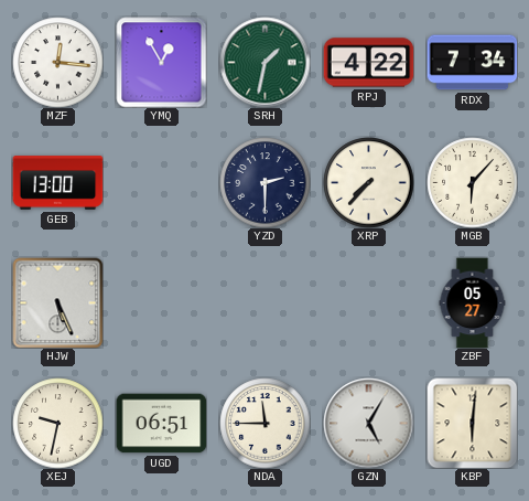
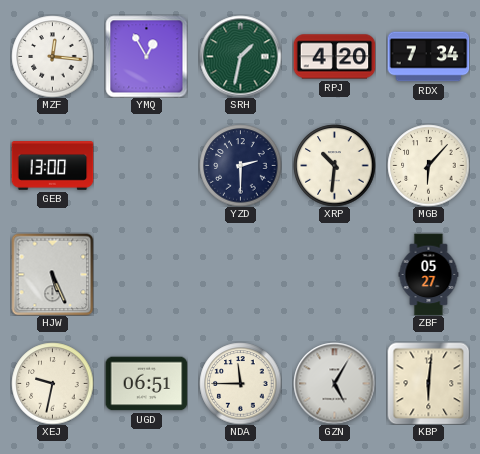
RPJ: 4:22 -> 4:20 (334, 57)
XRP: 7:37 -> 10:31 (334, 165)
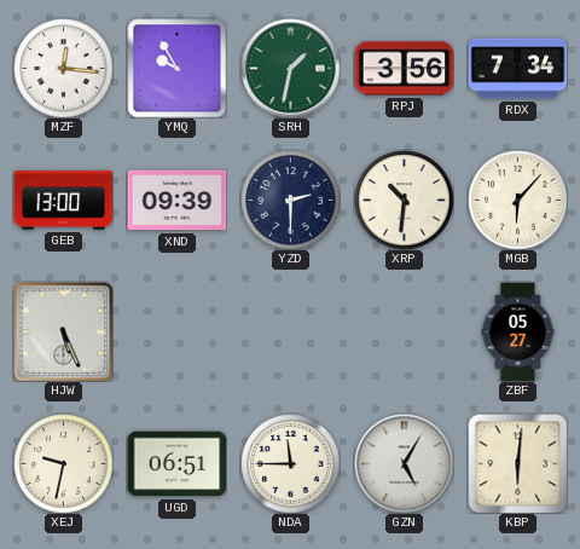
YMQ: 12:55 -> 9:55 (176, 68)
RPJ: 4:20 -> 3:56 (404, 69)
XND: none -> 09:39 (176, 201)
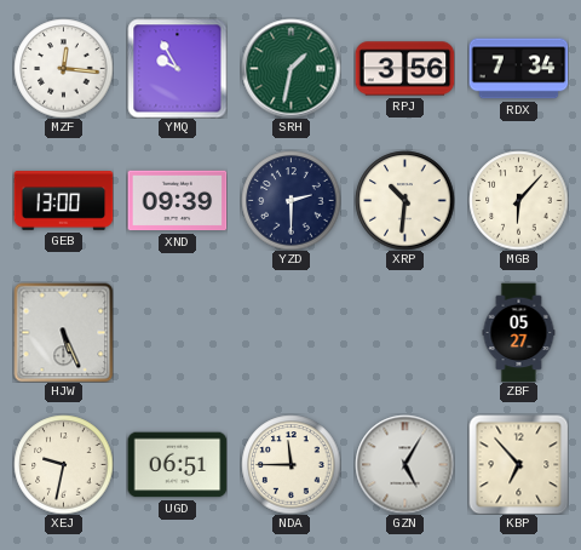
KBP: 6:01 -> 6:53 (518, 464)
